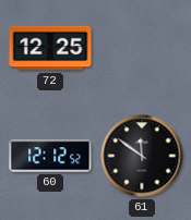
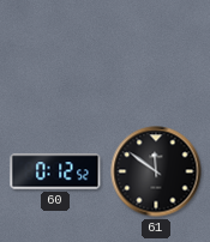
72: 12:25 -> none (50, 48)
60: 12:12 -> 0:12 (55, 171)
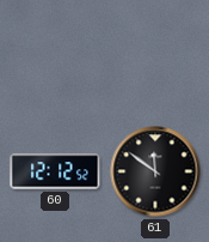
60: 0:12 -> 12:12 (55, 171)
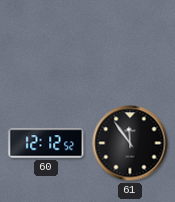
61: 11:51 -> 11:54 (130, 143)
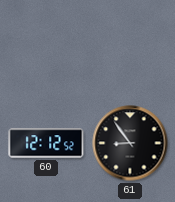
61: 11:54 -> 8:54 (130, 143)
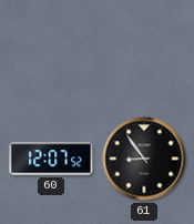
60: 12:12 -> 12:07 (51, 159)
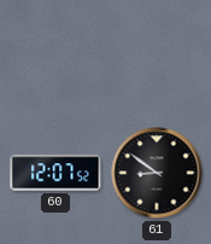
61: 8:54 -> 8:51 (157, 173)
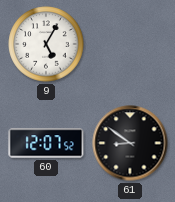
9: none -> 5:05 (46, 44)
